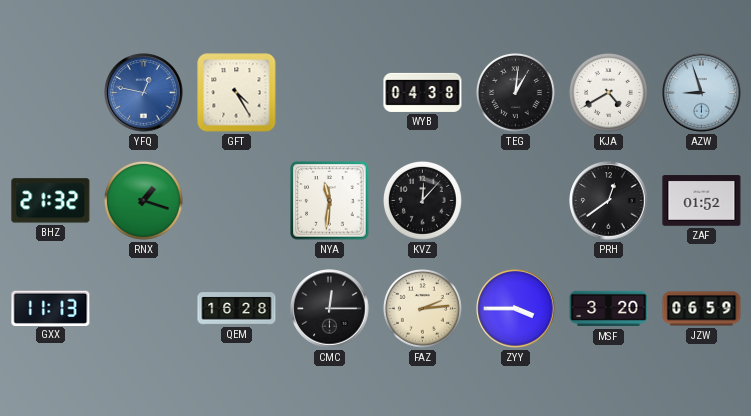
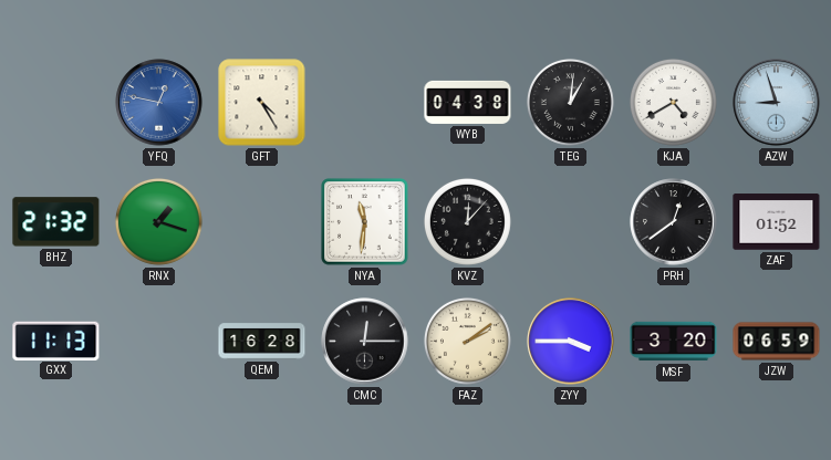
FAZ: 2:14 -> 2:09 (467, 341)
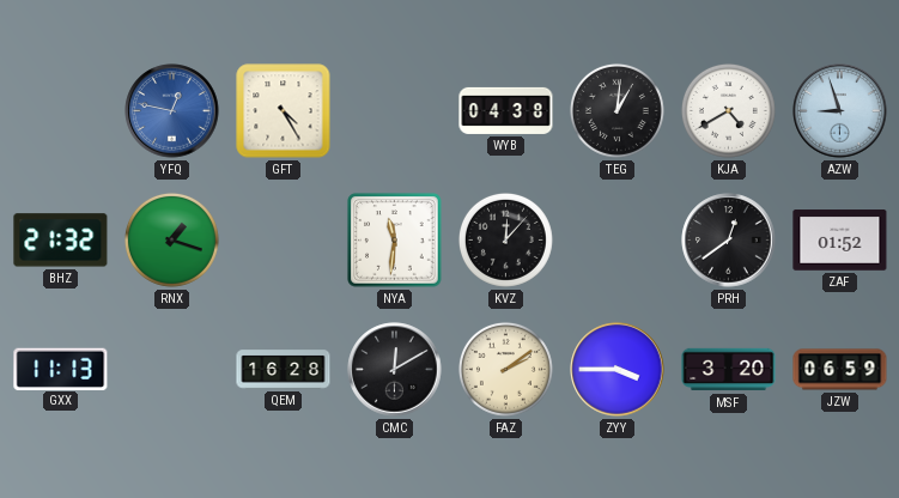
CMC: 12:15 -> 12:10 (395, 370)
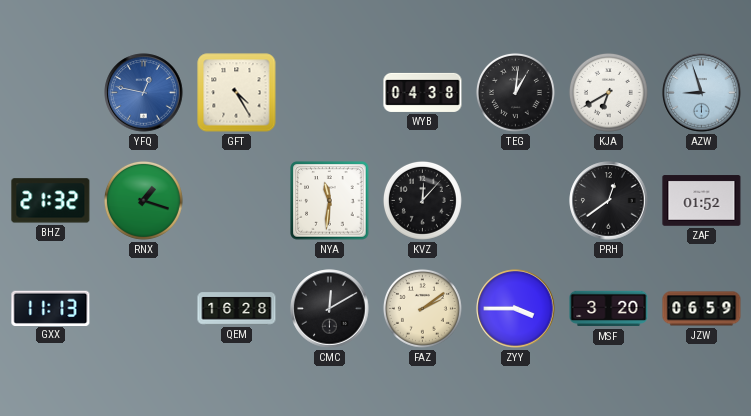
KJA: 4:40 -> 6:40 (608, 92)
